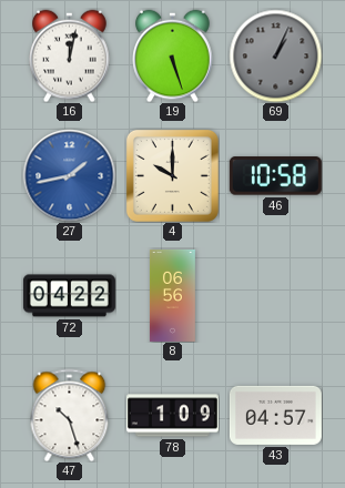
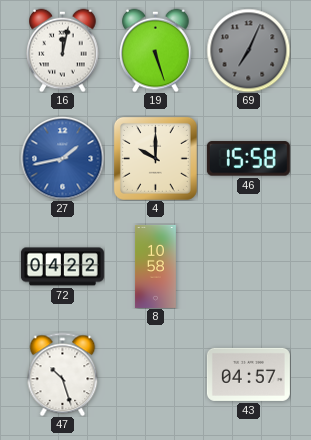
69: 1:04 -> 7:04 (248, 50)
46: 10:58 -> 15:58 (248, 159)
8: 06:56 -> 10:58 (155, 266)
78: 1:09 -> none (172, 416)
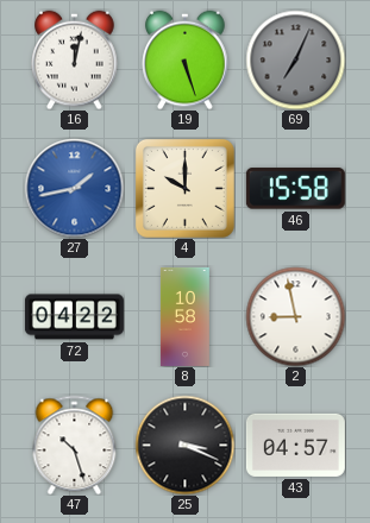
2: none -> 8:58 (295, 316)
25: none -> 3:19 (184, 445)
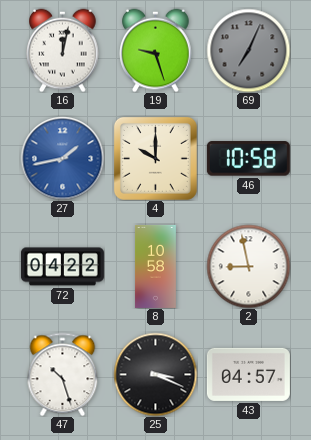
19: 5:27 -> 9:27 (156, 50)
46: 15:58 -> 10:58 (248, 159)
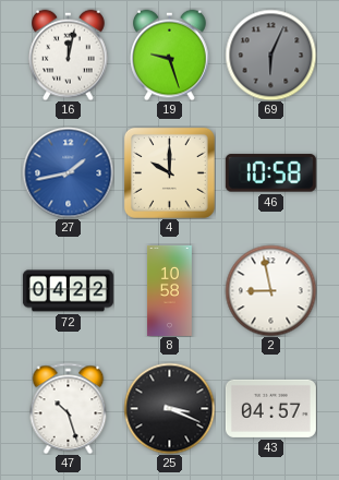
69: 7:04 -> 6:04 (270, 55)
